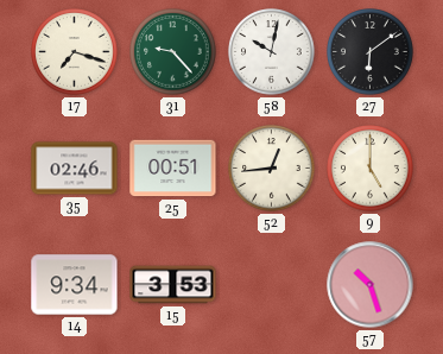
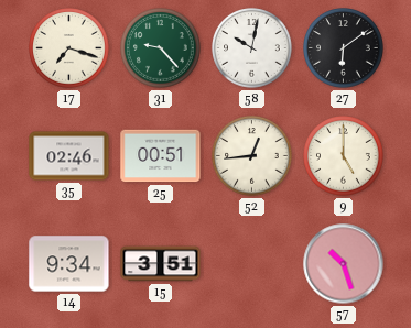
15: 3:53 -> 3:51 (161, 264)
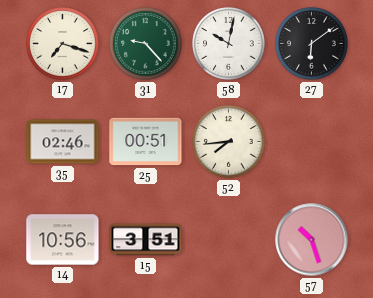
52: 12:44 -> 7:44 (229, 142)
9: 5:00 -> none (344, 156)
14: 9:34 -> 10:56 (63, 240)
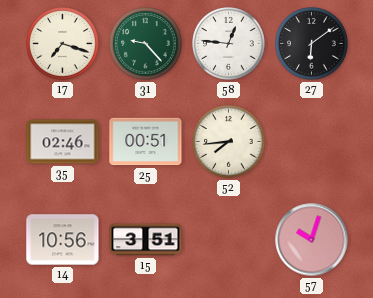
58: 10:02 -> 12:46 (229, 44)
57: 10:27 -> 10:03 (312, 240)
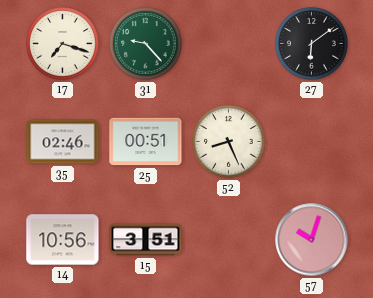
58: 12:46 -> none (229, 44)
52: 7:44 -> 8:26 (229, 142)
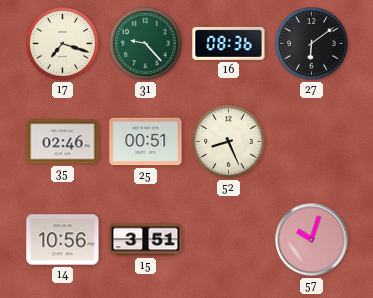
16: none -> 08:36 (229, 43)
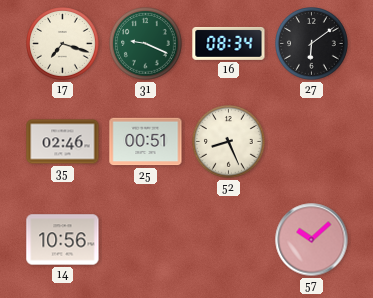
31: 9:23 -> 9:19 (146, 44)
16: 08:36 -> 08:34 (229, 43)
15: 3:51 -> none (146, 240)
57: 10:03 -> 10:08 (312, 240)
